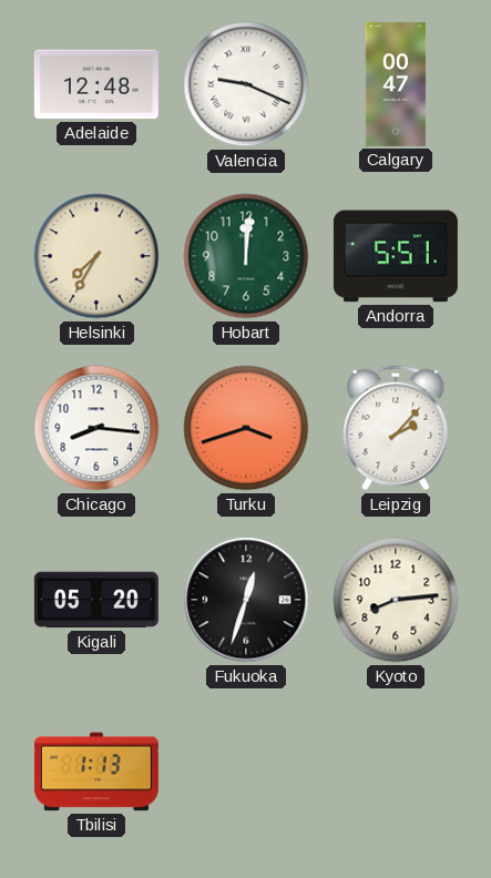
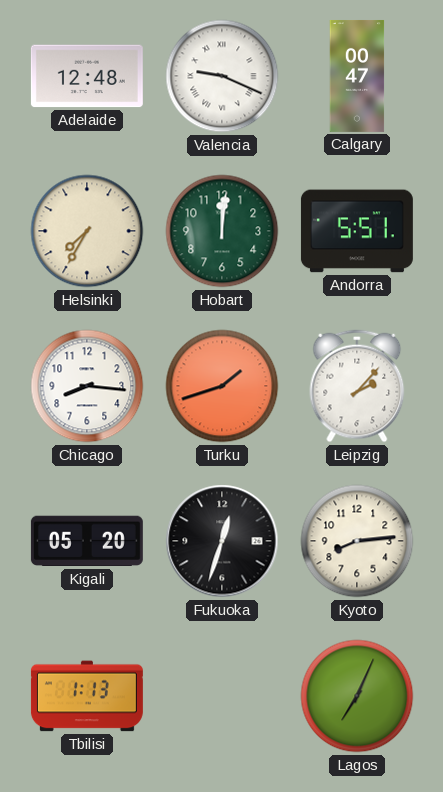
Turku: 3:42 -> 1:42 (222, 386)
Lagos: none -> 7:04 (357, 696)
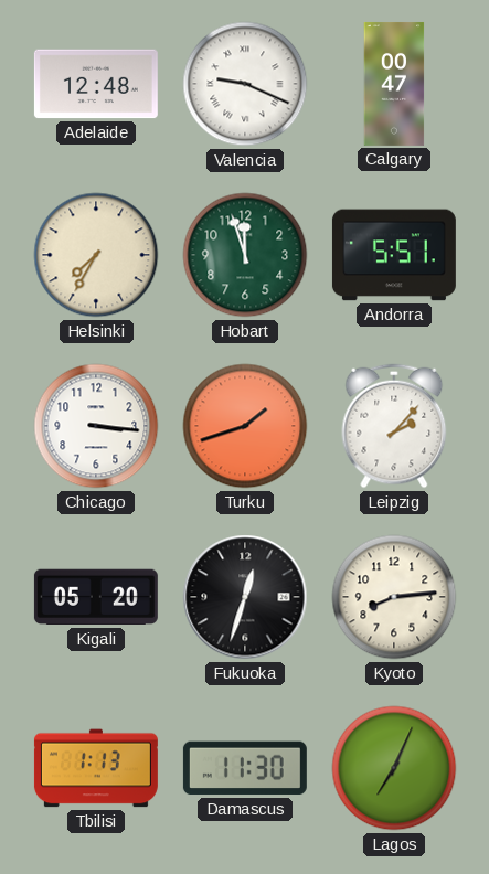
Hobart: 12:01 -> 11:57 (245, 255)
Chicago: 8:16 -> 3:16 (96, 426)
Damascus: none -> 11:30 (245, 768)
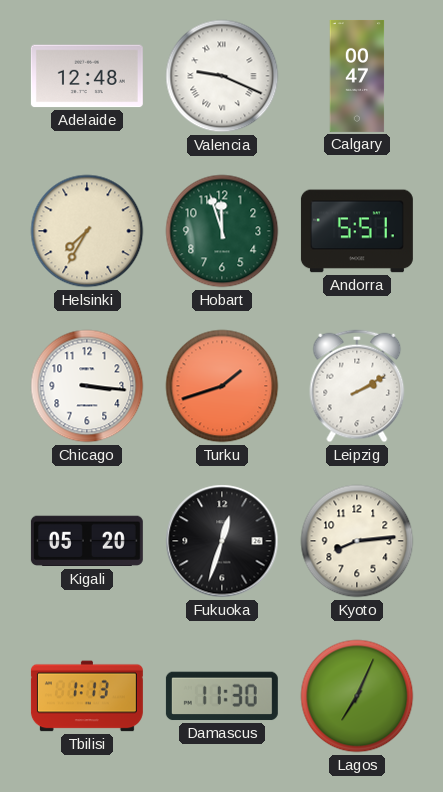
Leipzig: 2:07 -> 2:10 (357, 386)
